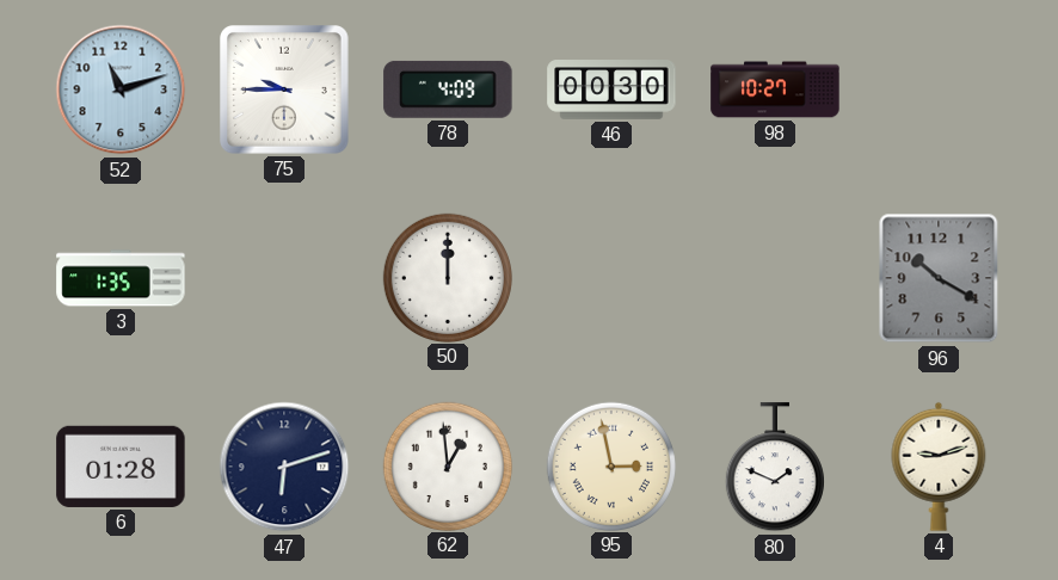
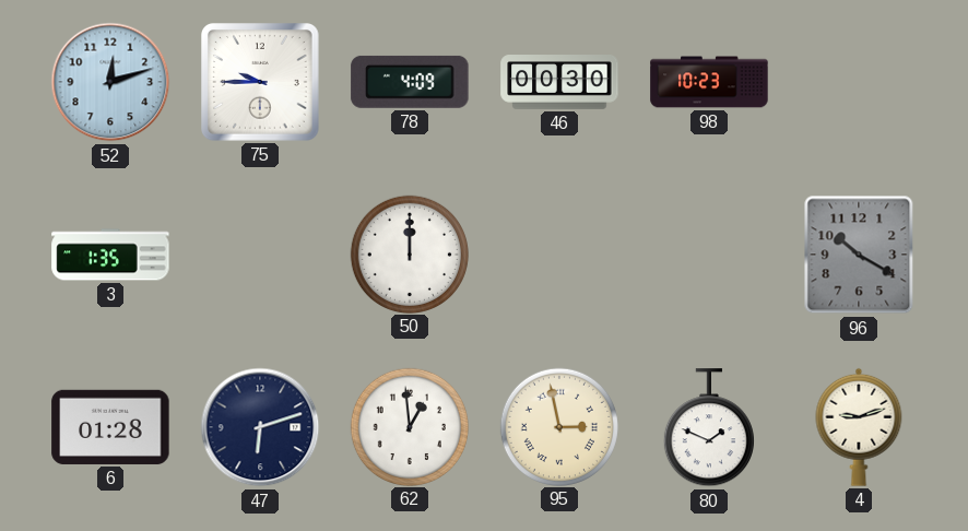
52: 11:12 -> 12:12 (110, 82)
98: 10:27 -> 10:23 (709, 82)
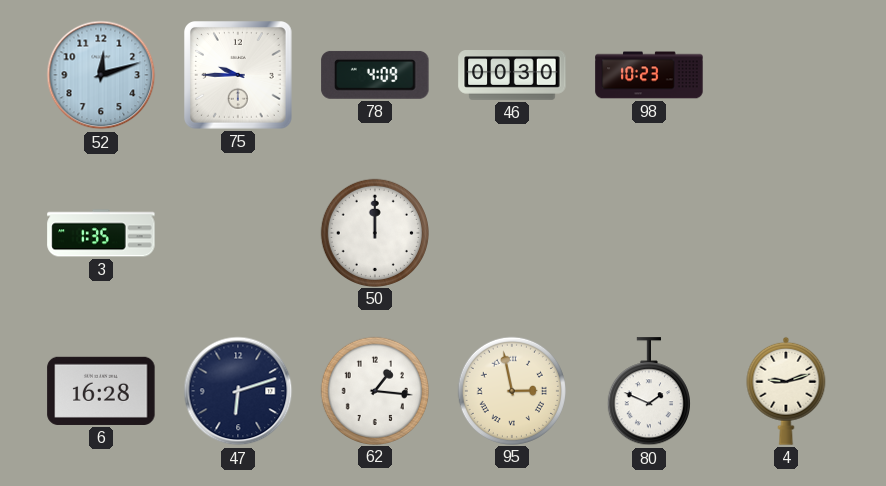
96: 10:20 -> none (859, 255)
6: 01:28 -> 16:28 (101, 391)
62: 12:59 -> 1:16 (374, 390)
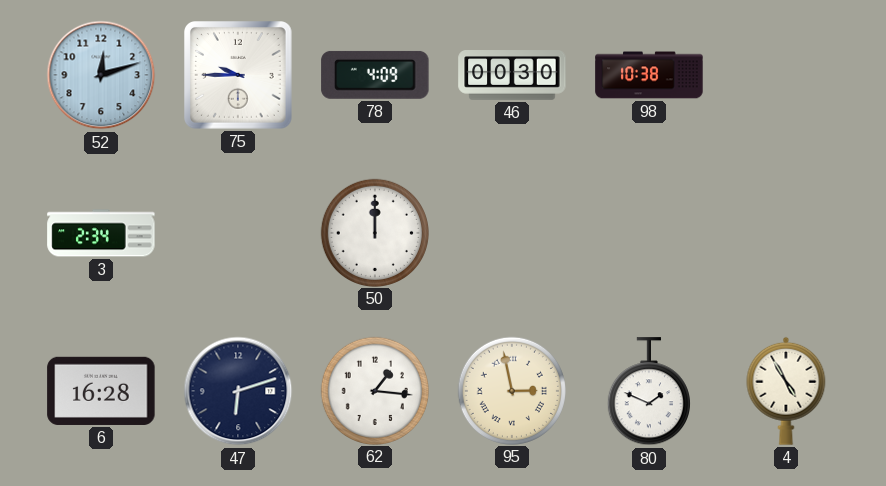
98: 10:23 -> 10:38 (649, 75)
3: 1:35 -> 2:34 (101, 233)
4: 9:12 -> 4:55 (786, 391)
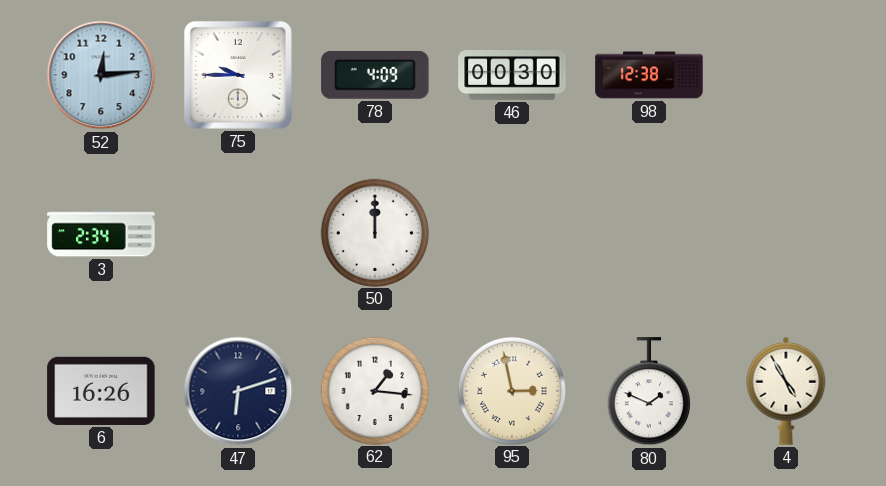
52: 12:12 -> 12:14 (101, 75)
98: 10:38 -> 12:38 (649, 75)
6: 16:28 -> 16:26 (101, 391)
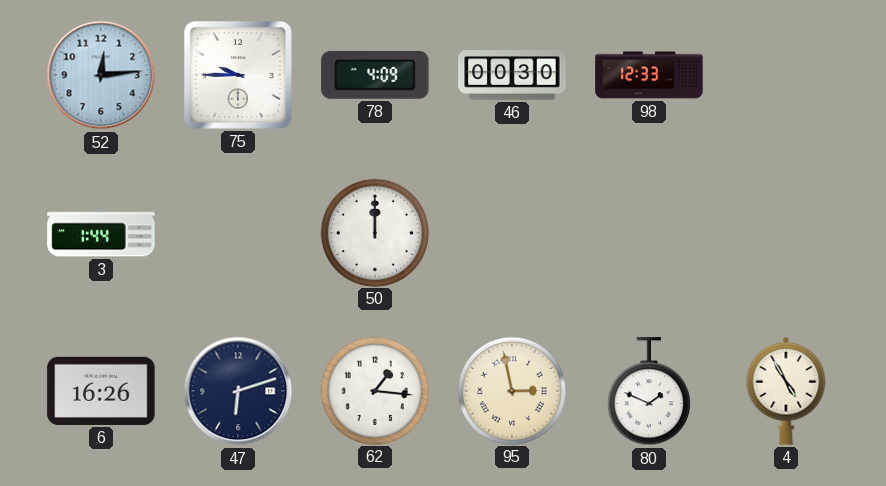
98: 12:38 -> 12:33 (649, 75)
3: 2:34 -> 1:44 (101, 233)
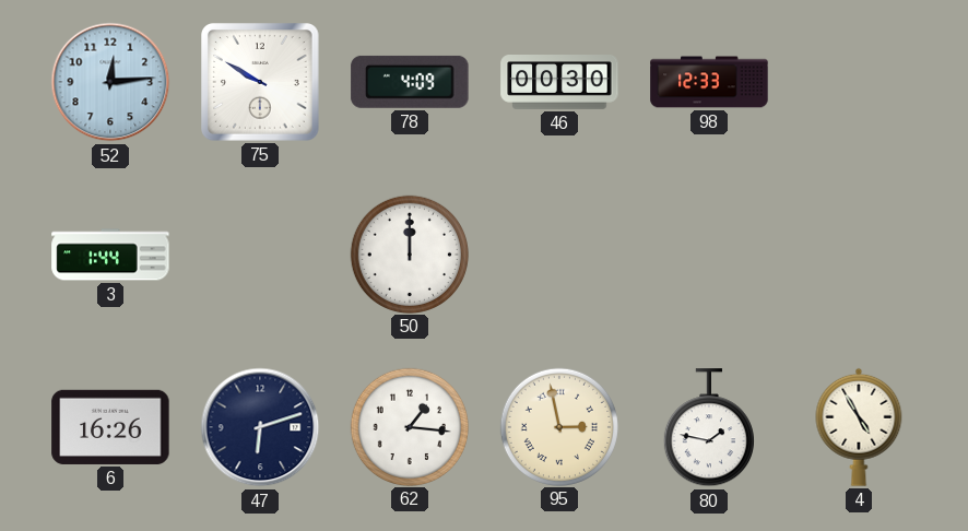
75: 9:45 -> 9:50 (261, 83)
80: 1:49 -> 1:47 (709, 428)
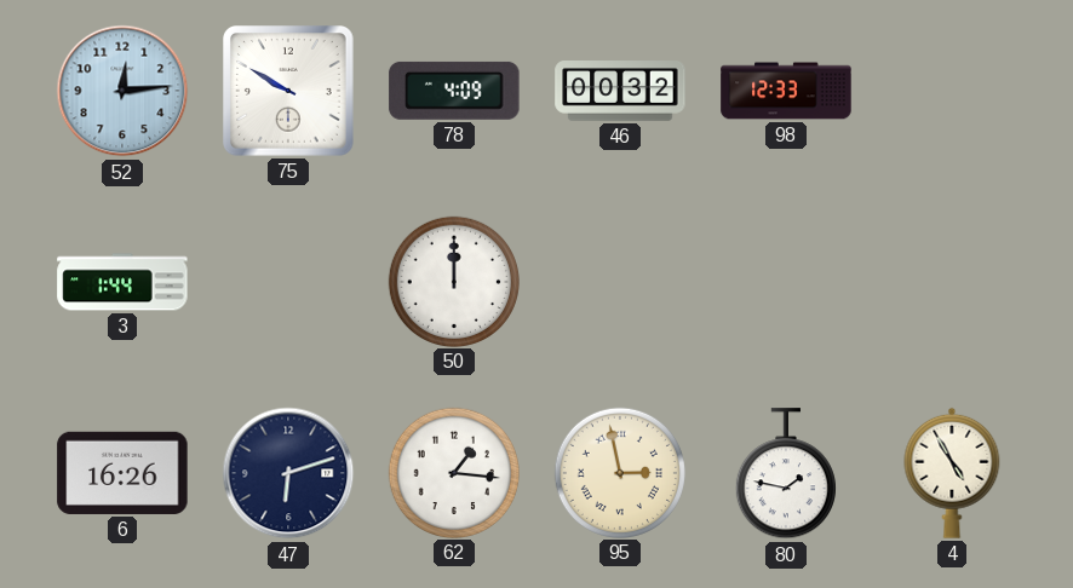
46: 00:30 -> 00:32 (620, 92)
